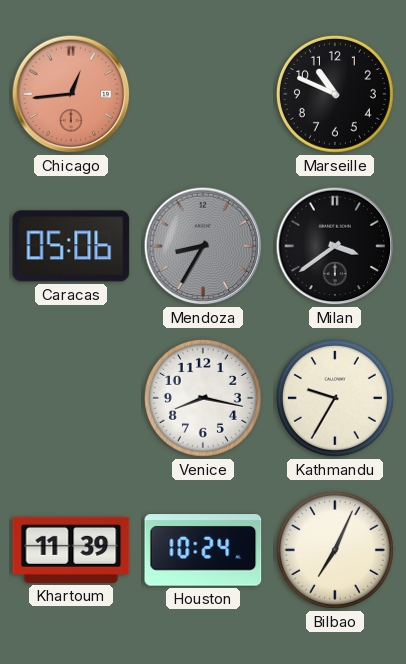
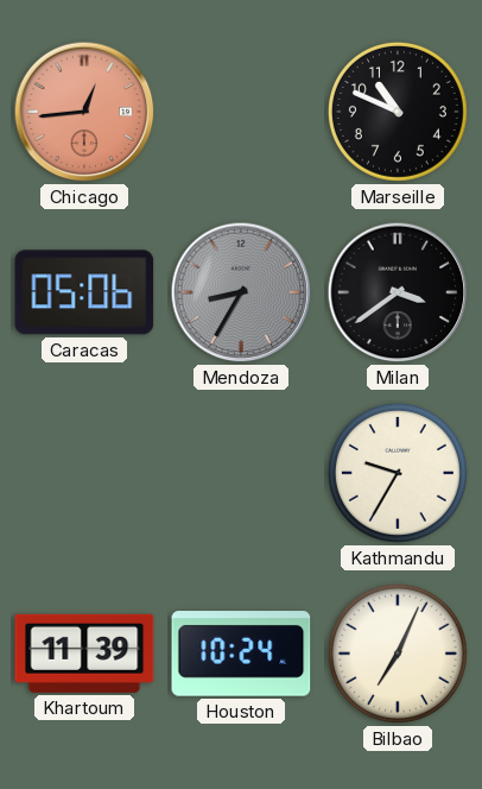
Venice: 8:17 -> none (203, 398)
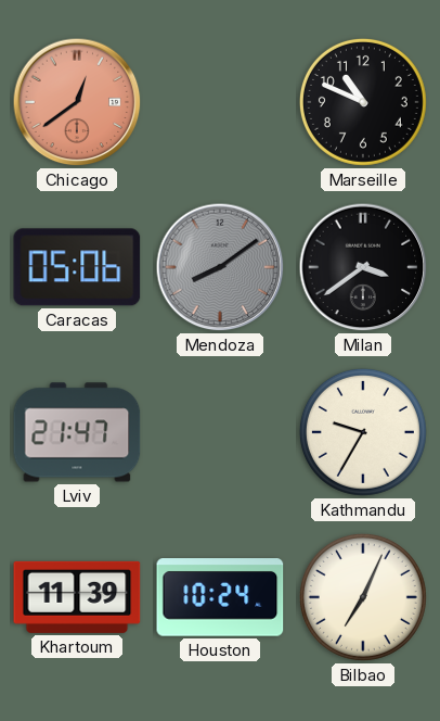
Chicago: 12:44 -> 12:39 (77, 102)
Mendoza: 8:35 -> 8:09 (220, 267)
Lviv: none -> 21:47 (77, 432)
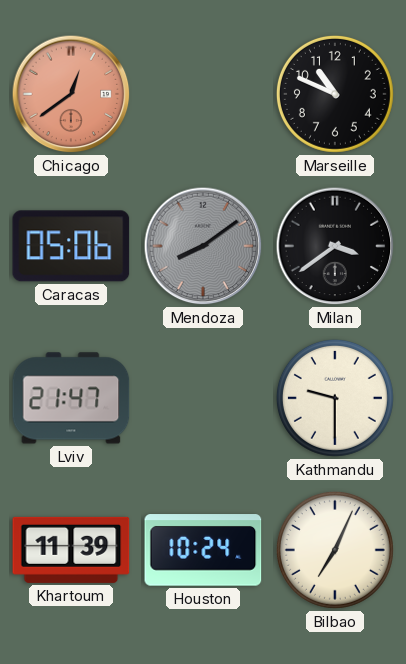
Kathmandu: 9:35 -> 9:30 (335, 398)
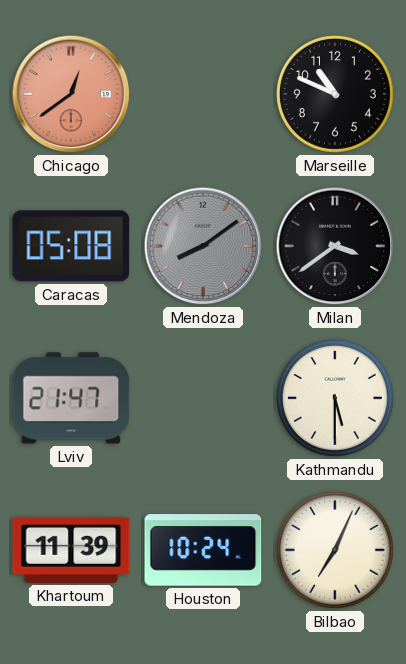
Caracas: 05:06 -> 05:08 (71, 246)
Kathmandu: 9:30 -> 5:30 (335, 398)
